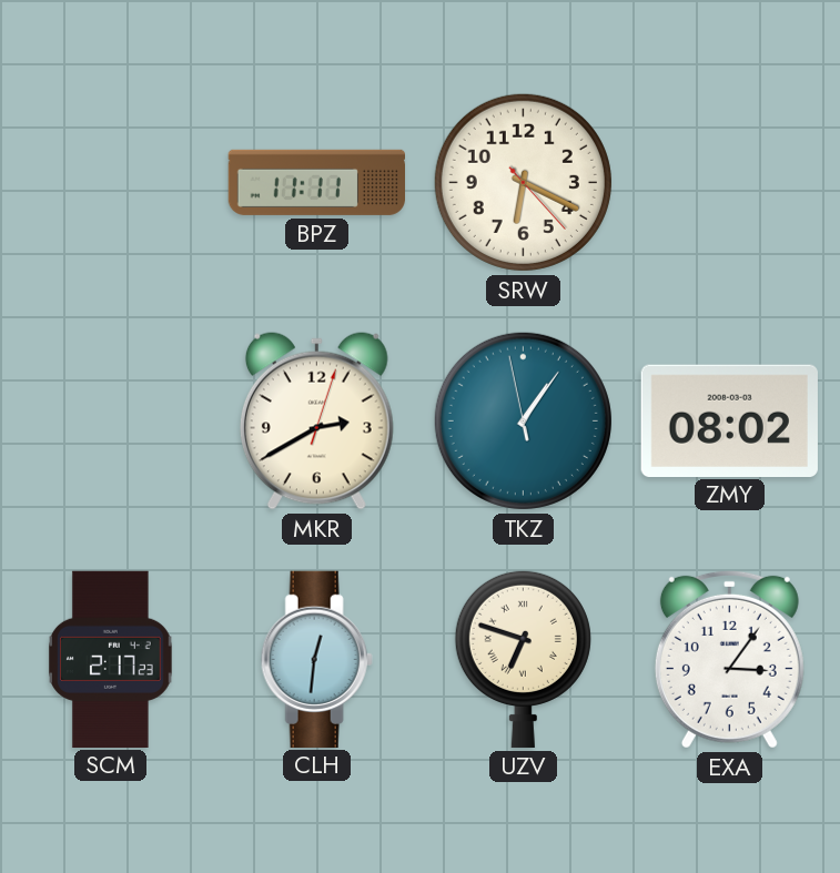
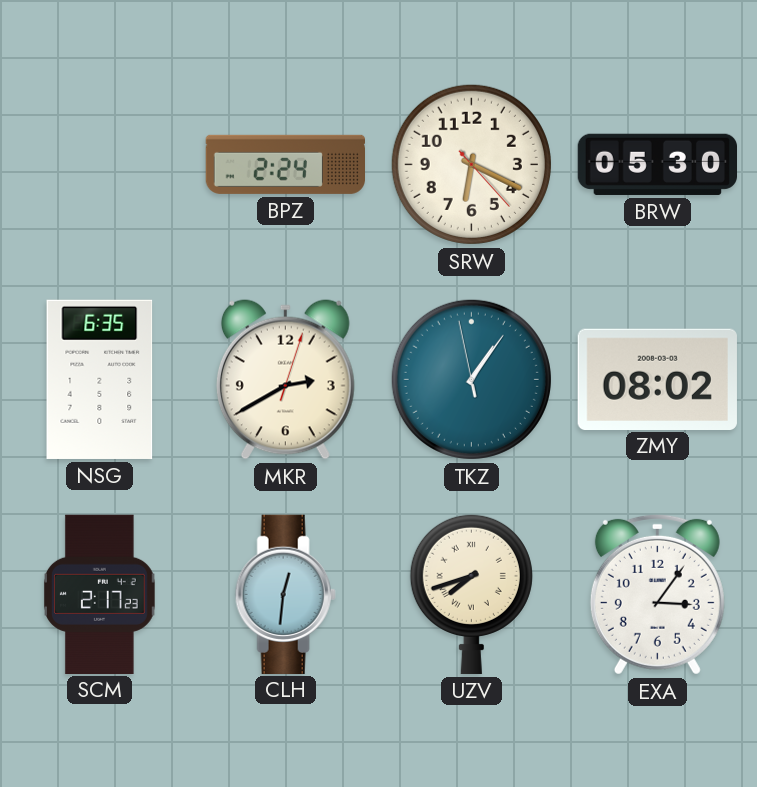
BPZ: 11:11 -> 2:24 (285, 164)
BRW: none -> 05:30 (657, 164)
NSG: none -> 6:35 (100, 379)
UZV: 6:48 -> 7:42 (471, 594)
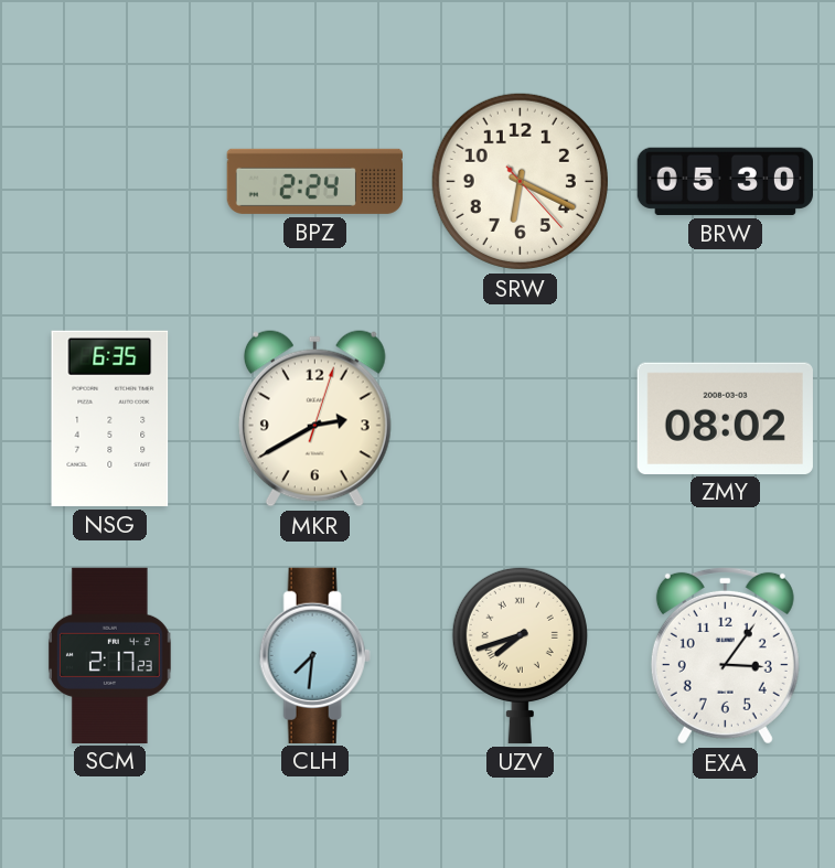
TKZ: 1:05 -> none (471, 379)
CLH: 12:31 -> 7:31 (314, 655)
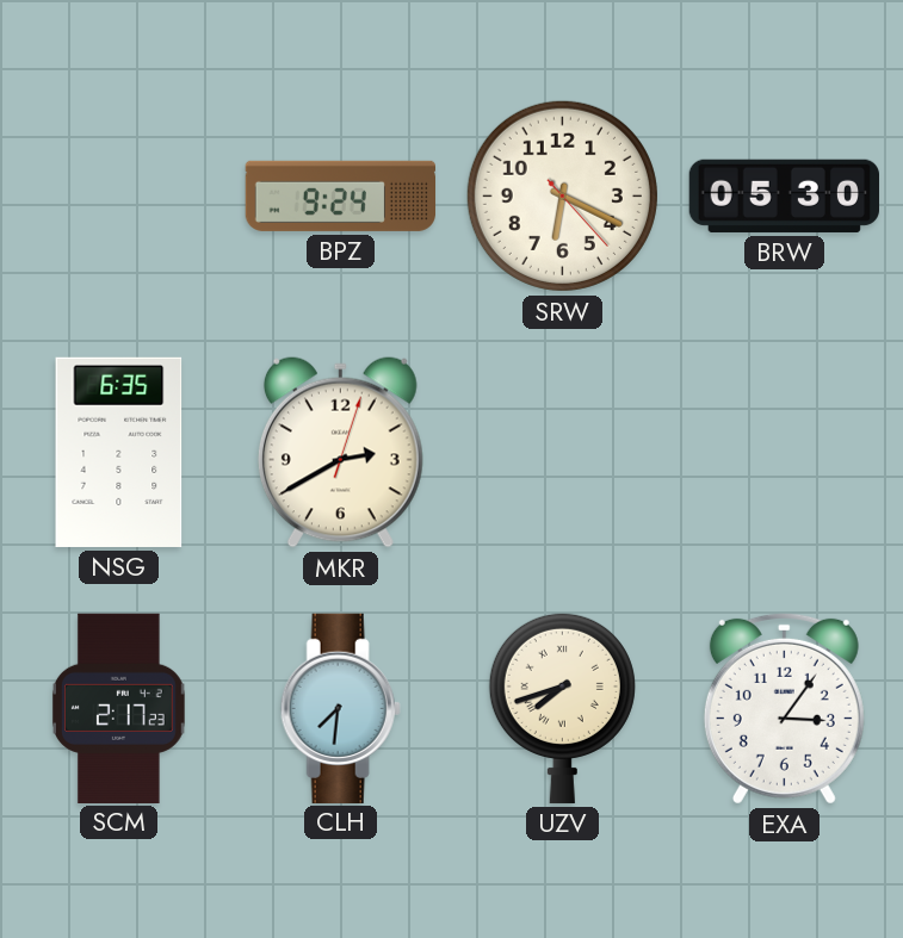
BPZ: 2:24 -> 9:24 (340, 195)
ZMY: 08:02 -> none (725, 418)
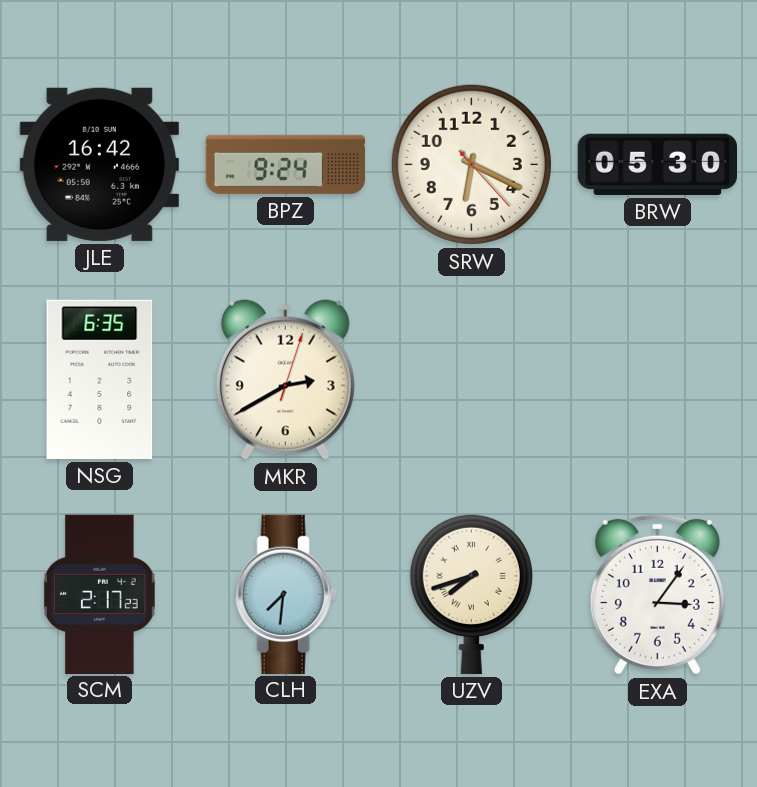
JLE: none -> 16:42 (99, 164)
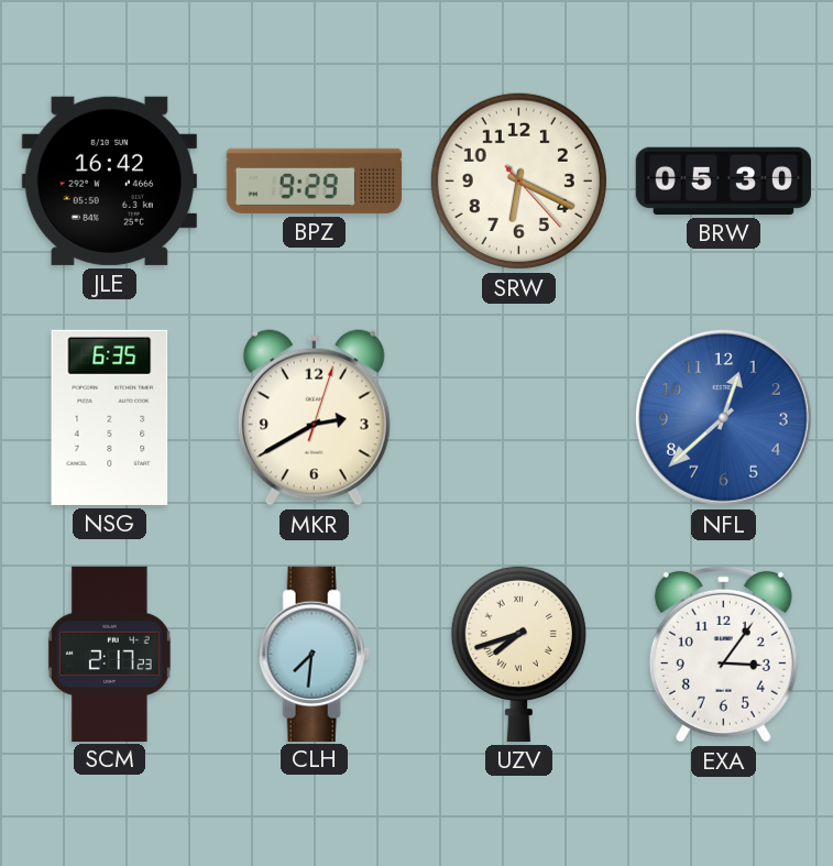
BPZ: 9:24 -> 9:29 (314, 180)
NFL: none -> 12:38 (723, 417)
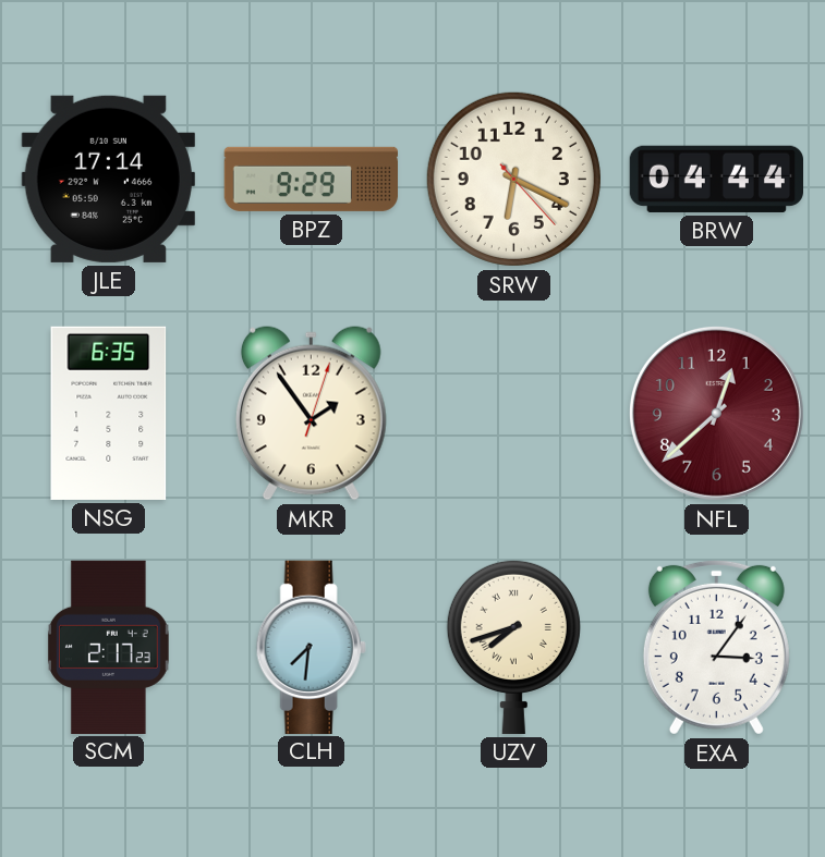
JLE: 16:42 -> 17:14 (108, 179)
BRW: 05:30 -> 04:44 (716, 179)
MKR: 2:40 -> 1:54 (311, 414)
NFL dial: blue -> burgundy (716, 413)
